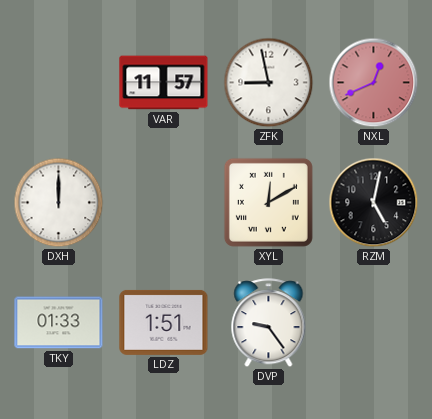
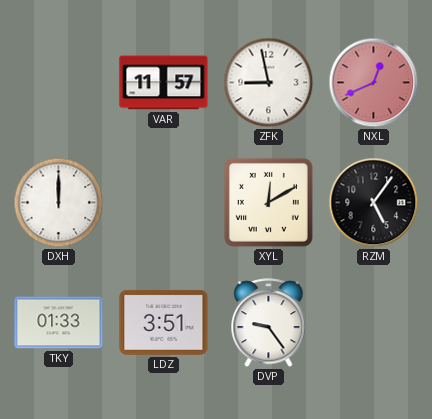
RZM: 5:02 -> 5:06 (374, 203)
LDZ: 1:51 -> 3:51 (164, 322)
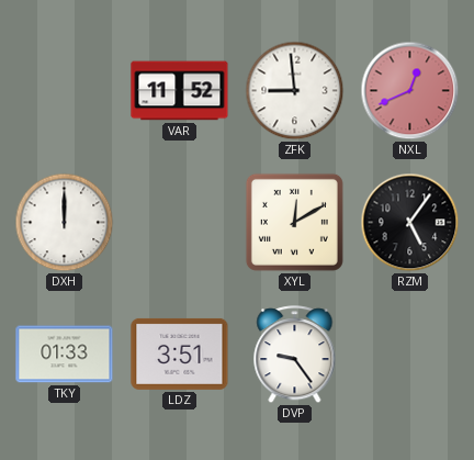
VAR: 11:57 -> 11:52 (180, 91)
ZFK: 8:58 -> 8:59 (295, 91)
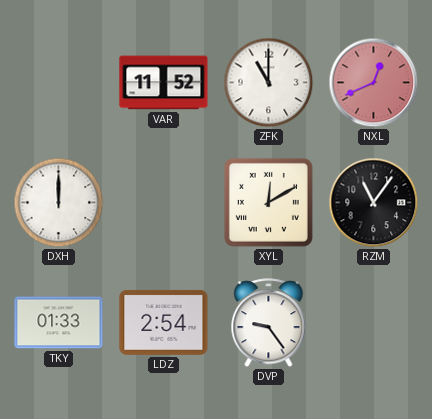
ZFK: 8:59 -> 11:00 (269, 83)
RZM: 5:06 -> 11:06 (374, 203)
LDZ: 3:51 -> 2:54 (164, 322)
